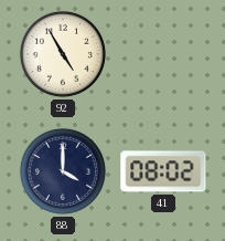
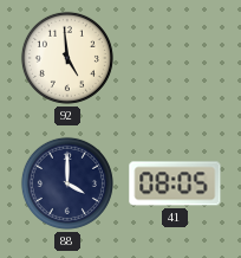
92: 4:55 -> 4:59 (67, 58)
41: 08:02 -> 08:05 (175, 183)
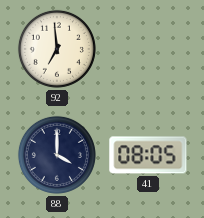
92: 4:59 -> 6:59 (57, 49)
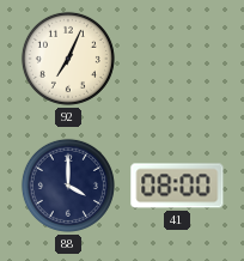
92: 6:59 -> 7:04 (68, 59)
41: 08:05 -> 08:00 (177, 186)
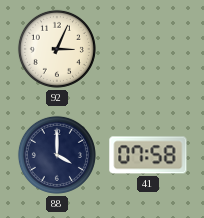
92: 7:04 -> 3:04 (57, 49)
41: 08:00 -> 07:58 (148, 155)
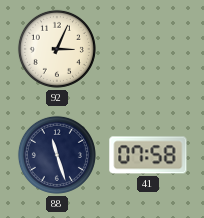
88: 4:00 -> 11:27 (57, 155)
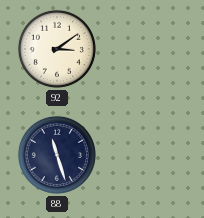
92: 3:04 -> 3:09 (57, 49)
41: 07:58 -> none (148, 155)
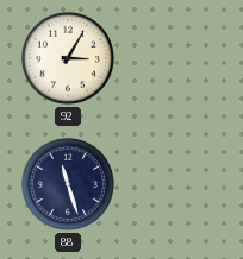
92: 3:09 -> 3:05 (68, 58)
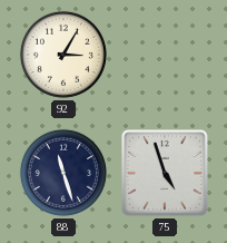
75: none -> 4:57 (166, 174)
